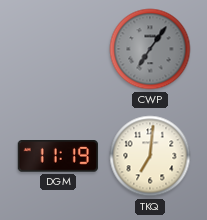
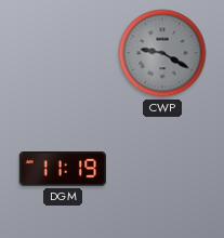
CWP: 7:06 -> 9:20 (162, 53)
TKQ: 7:01 -> none (150, 156)
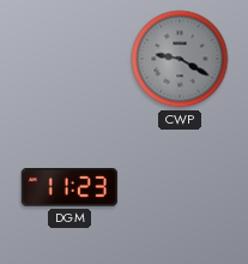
DGM: 11:19 -> 11:23 (69, 187)
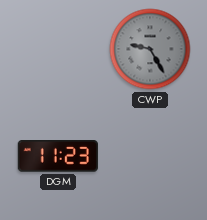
CWP: 9:20 -> 9:25 (150, 49)
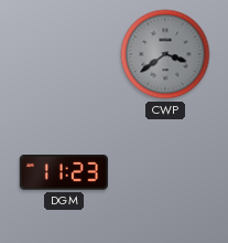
CWP: 9:25 -> 3:39 (165, 54)
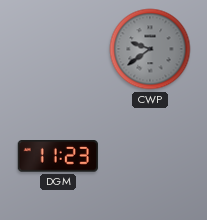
CWP: 3:39 -> 9:39 (150, 49)
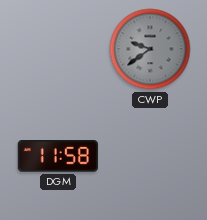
DGM: 11:23 -> 11:58 (58, 156)
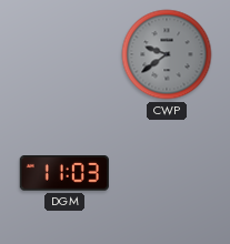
DGM: 11:58 -> 11:03 (64, 173)
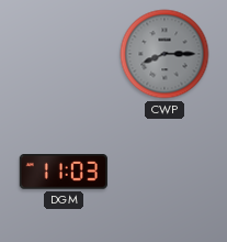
CWP: 9:39 -> 8:15 (164, 54)
